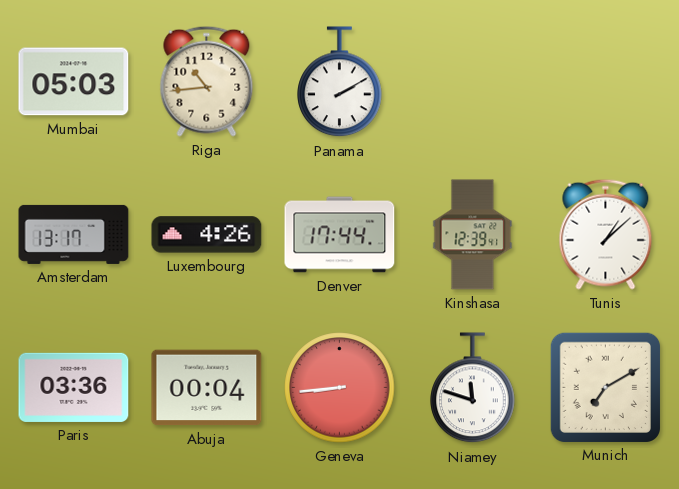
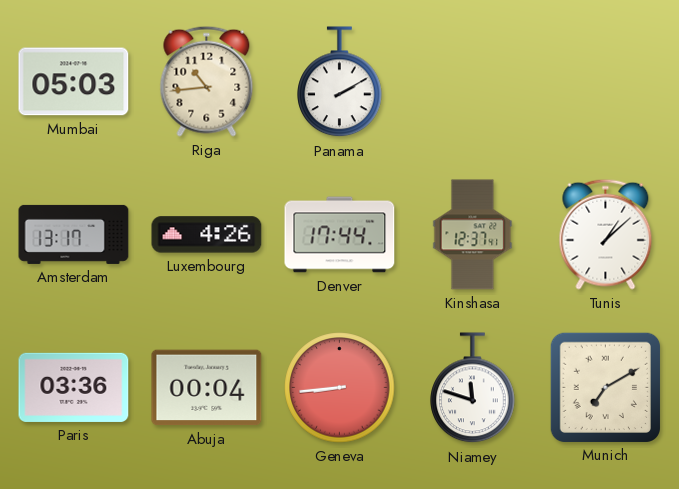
Kinshasa: 12:39 -> 12:37 (473, 235)
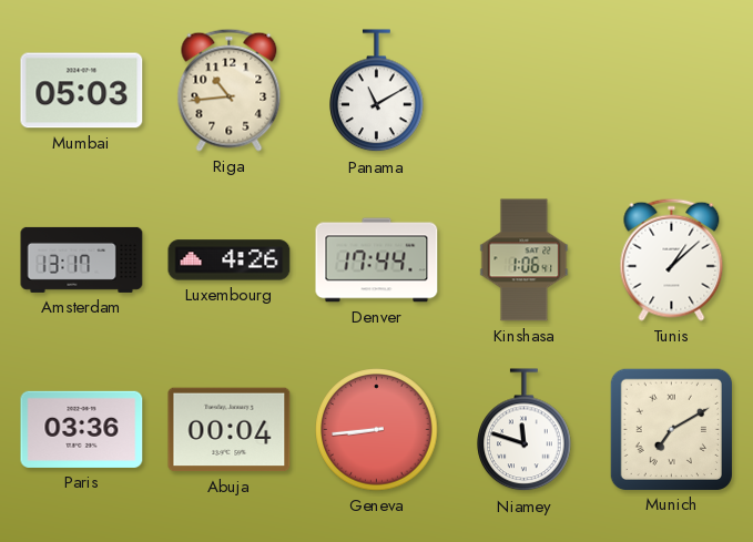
Panama: 2:10 -> 11:10 (377, 91)
Kinshasa: 12:37 -> 1:06 (525, 260)
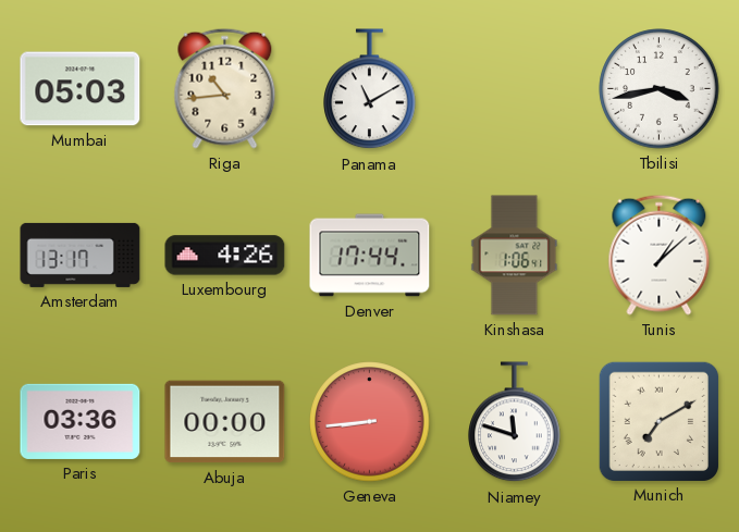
Tbilisi: none -> 3:43 (660, 89)
Abuja: 00:04 -> 00:00 (225, 422)
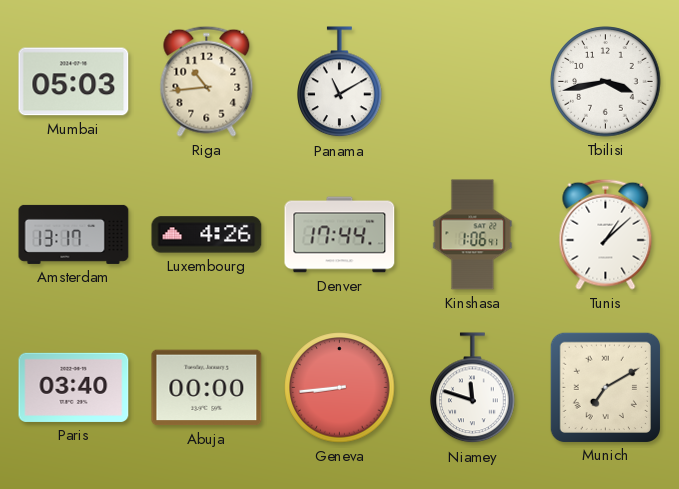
Paris: 03:36 -> 03:40 (74, 387)
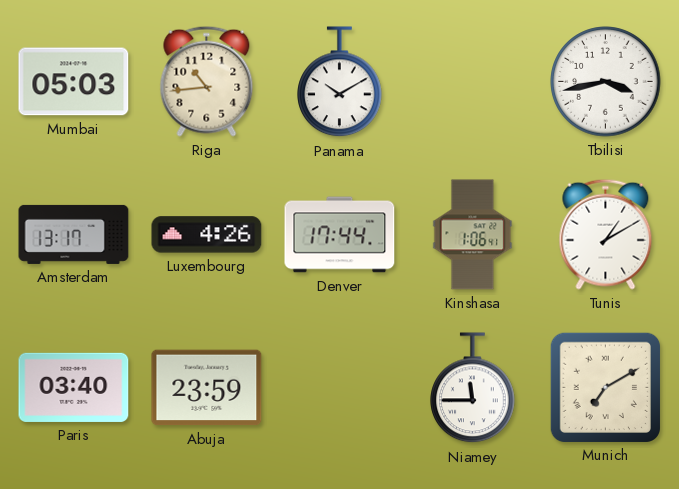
Panama: 11:10 -> 10:10 (340, 82)
Tunis: 1:08 -> 1:10 (606, 234)
Abuja: 00:00 -> 23:59 (207, 388)
Geneva: 8:44 -> none (340, 388)
Niamey: 11:48 -> 11:45 (473, 388)
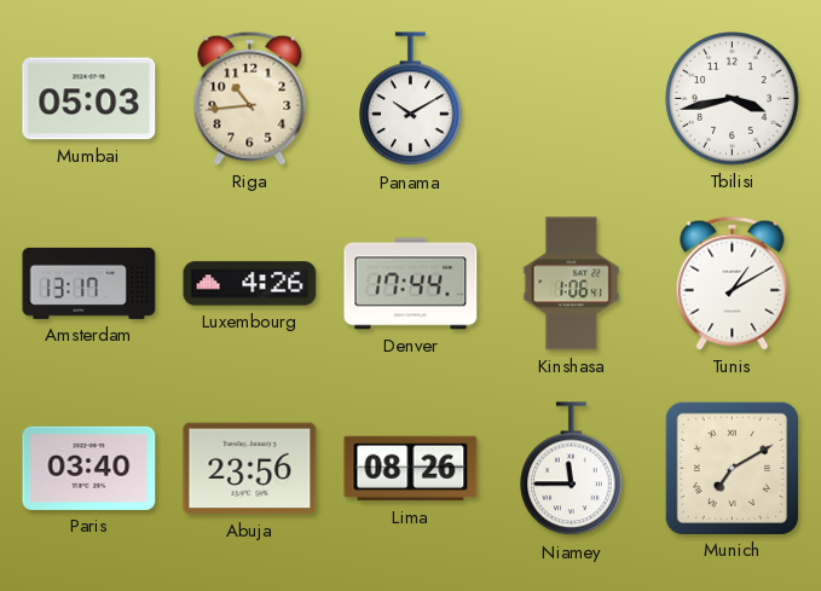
Abuja: 23:59 -> 23:56 (250, 469)
Lima: none -> 08:26 (411, 469)
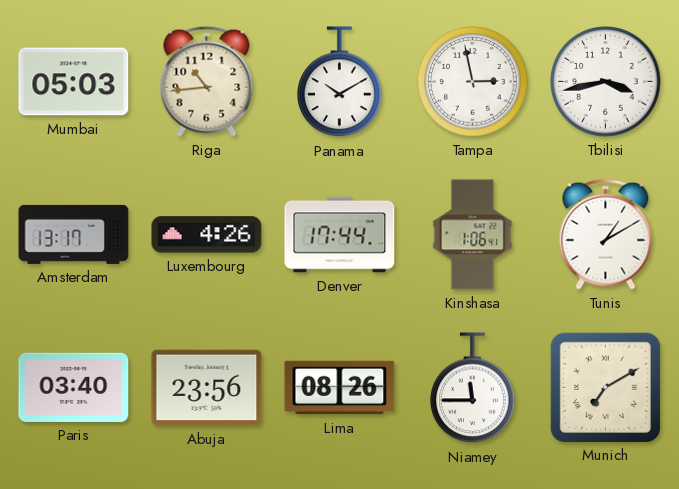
Tampa: none -> 2:58 (473, 82)
